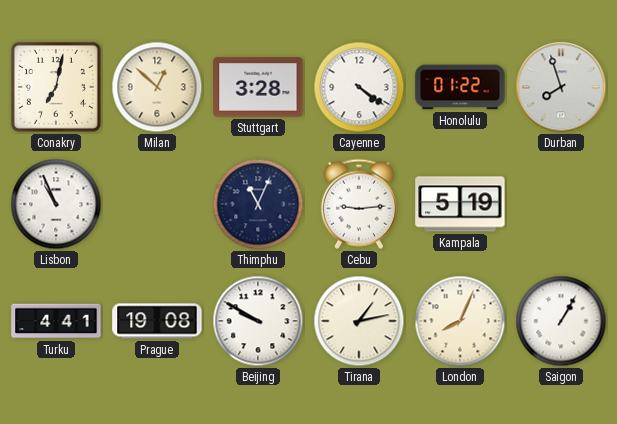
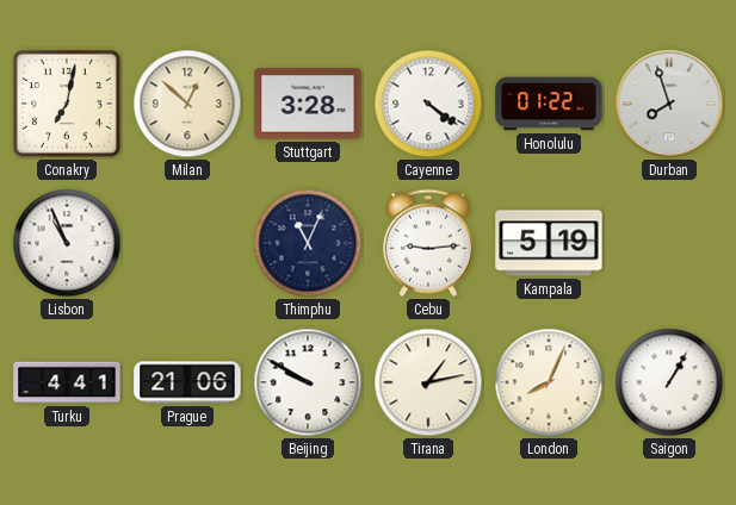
Prague: 19:08 -> 21:06 (187, 382)
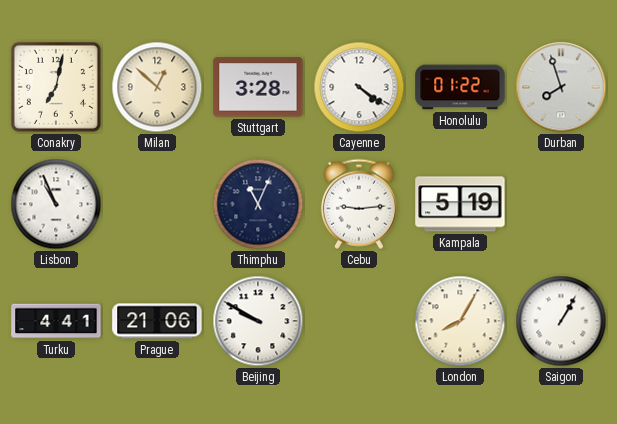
Tirana: 1:13 -> none (428, 382)
London: 8:04 -> 8:05 (460, 321)
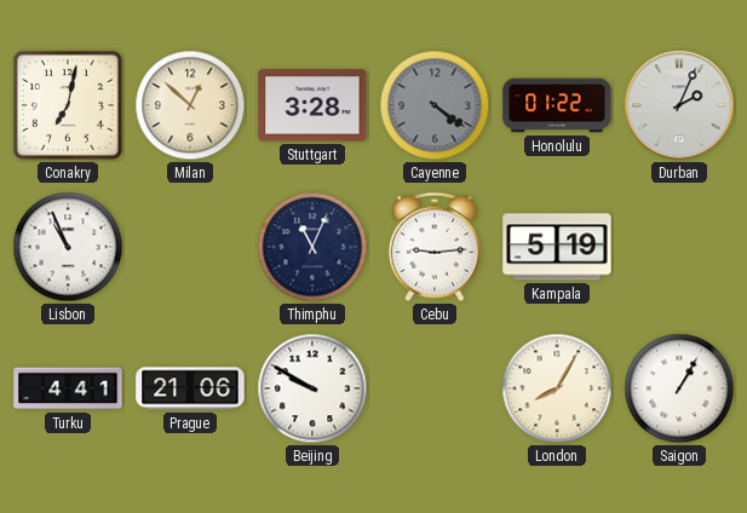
Cayenne dial: white -> grey (435, 105)
Durban: 7:57 -> 2:04 (679, 105)
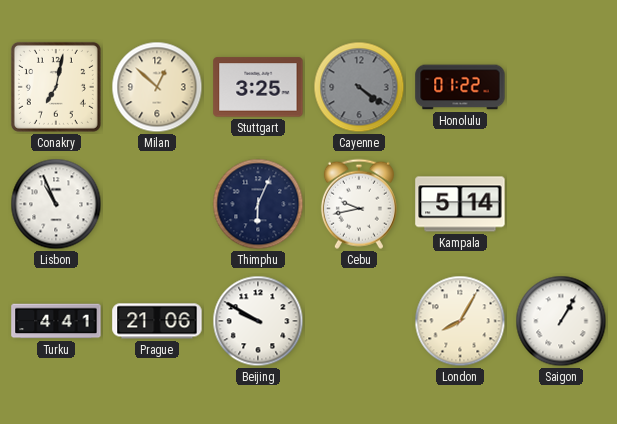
Stuttgart: 3:28 -> 3:25 (258, 87)
Durban: 2:04 -> none (679, 105)
Thimphu: 11:04 -> 6:04 (258, 204)
Cebu: 9:14 -> 9:43 (359, 204)
Kampala: 5:19 -> 5:14 (460, 204)
